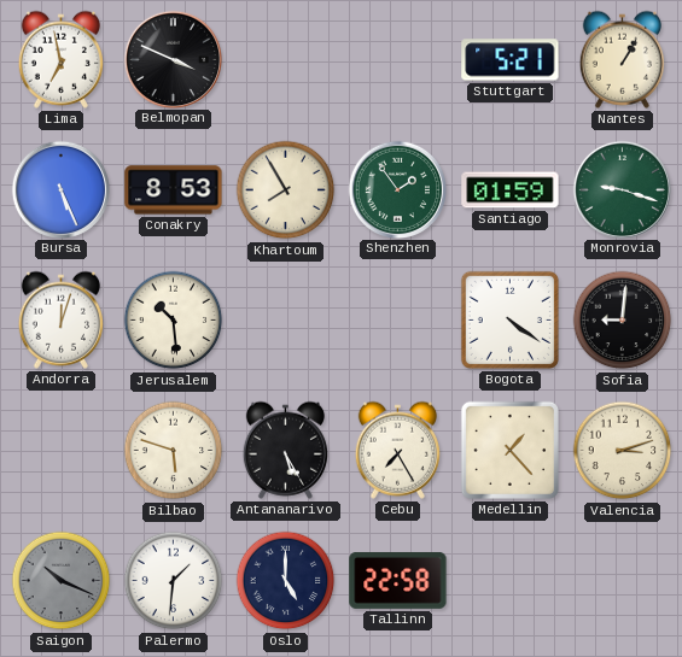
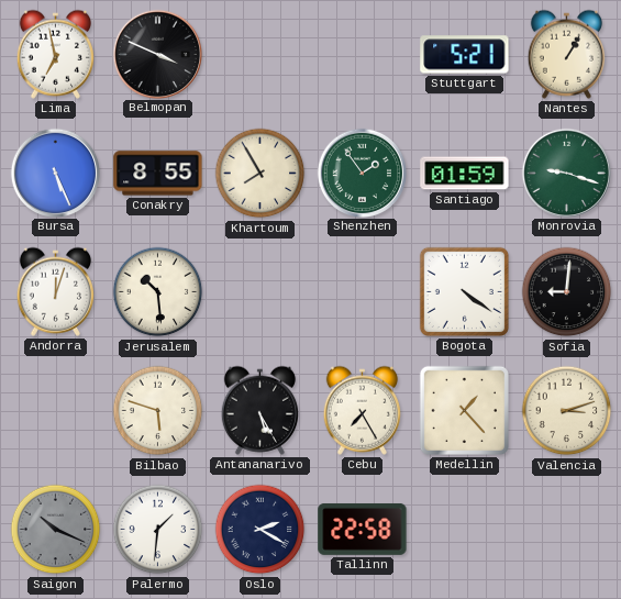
Conakry: 8:53 -> 8:55 (158, 174)
Oslo: 5:00 -> 2:20 (260, 530)
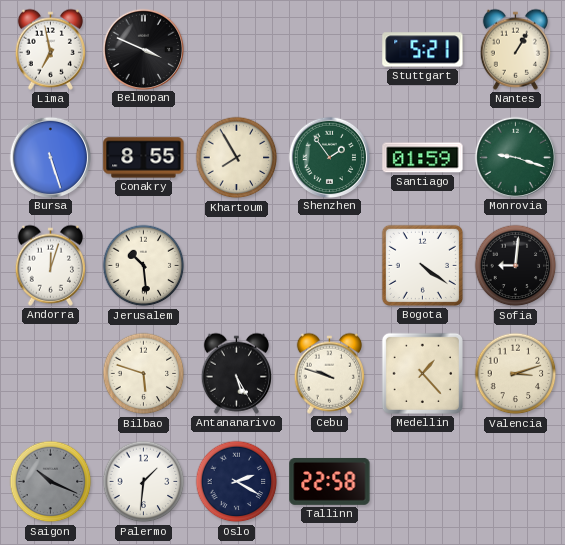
Bursa: 5:26 -> 5:27 (50, 157)
Cebu: 7:25 -> 9:48 (329, 373)
